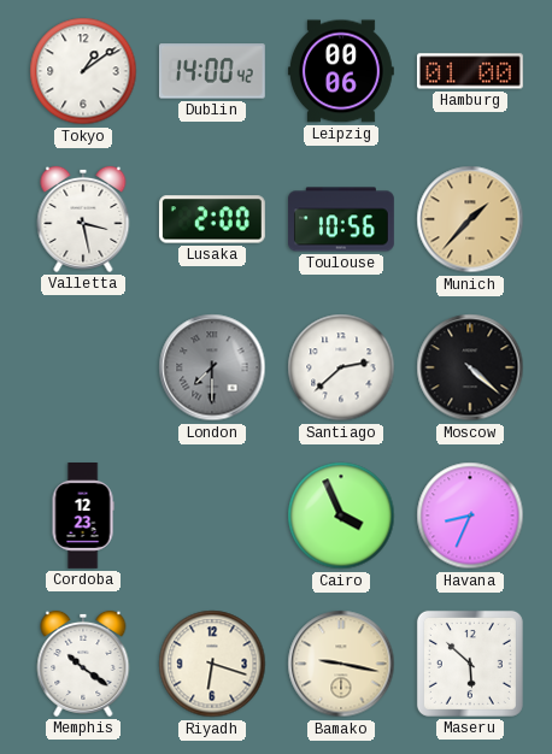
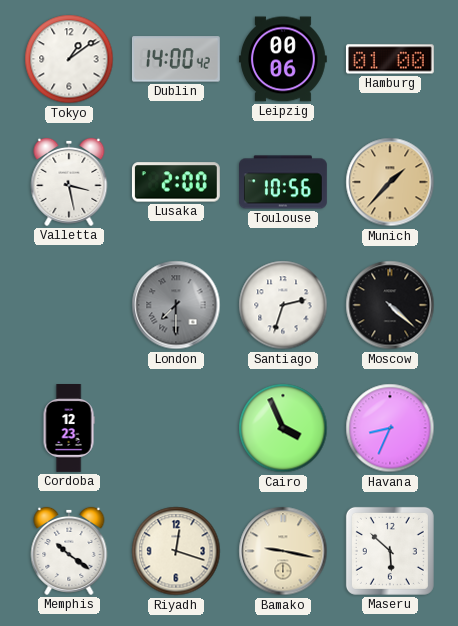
Santiago: 2:38 -> 2:33 (283, 305)
Riyadh: 6:18 -> 12:18 (176, 551)
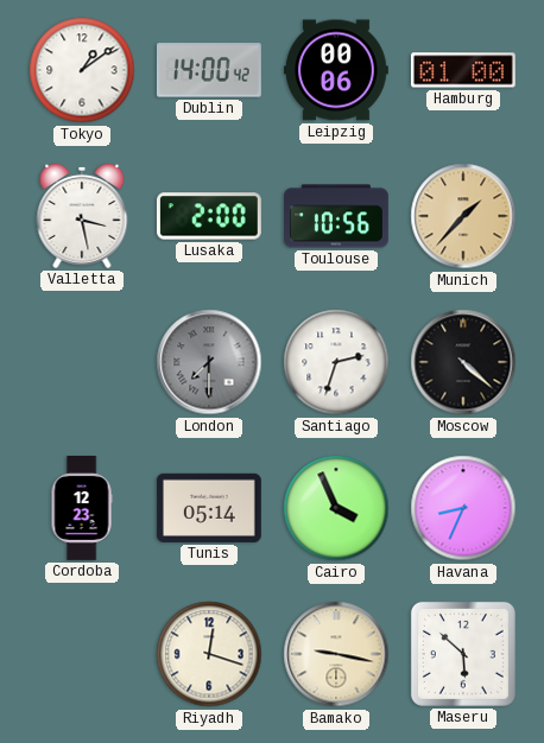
Tunis: none -> 05:14 (209, 508)
Memphis: 10:21 -> none (69, 551)
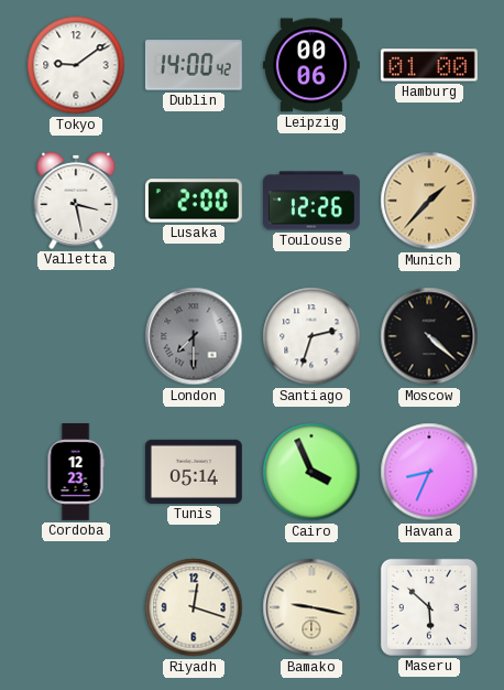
Tokyo: 1:09 -> 9:09 (76, 65)
Toulouse: 10:56 -> 12:26 (313, 201)
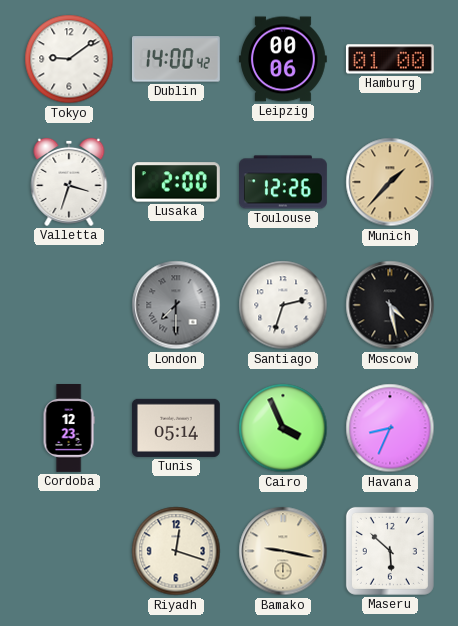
Valletta: 3:28 -> 3:33 (69, 182)
Moscow: 4:22 -> 4:28 (390, 305)
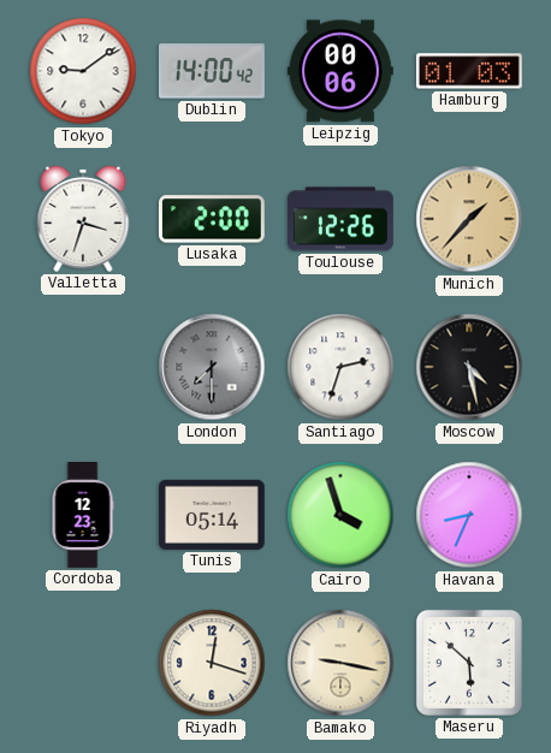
Hamburg: 01:00 -> 01:03 (469, 71)
Cairo: 3:56 -> 3:57 (340, 515)
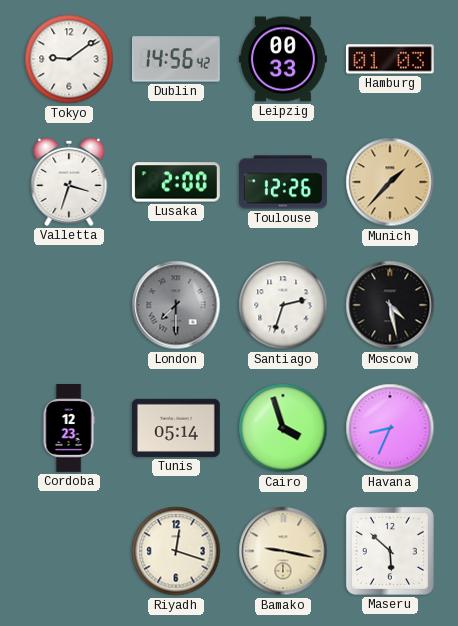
Dublin: 14:00 -> 14:56 (176, 59)
Leipzig: 00:06 -> 00:33 (283, 59)
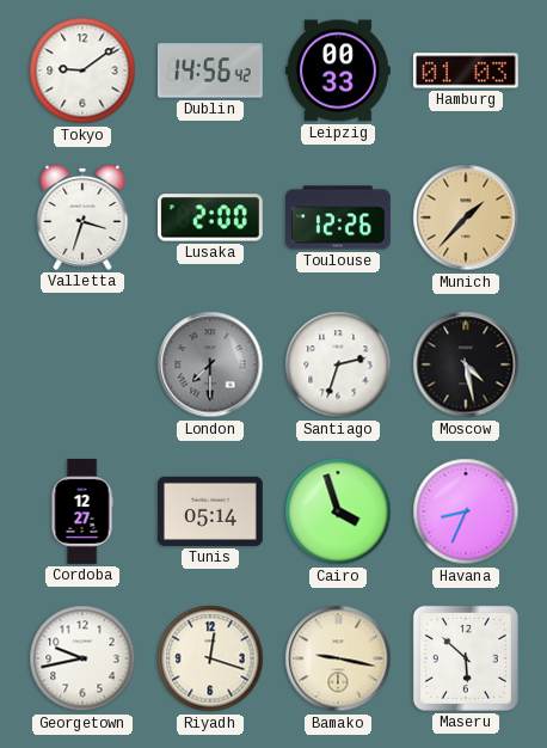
Cordoba: 12:23 -> 12:27 (82, 513)
Georgetown: none -> 9:43 (82, 658)
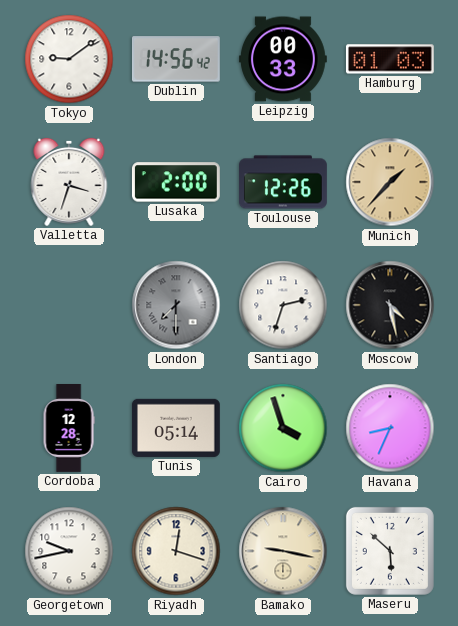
Cordoba: 12:27 -> 12:28 (69, 429)
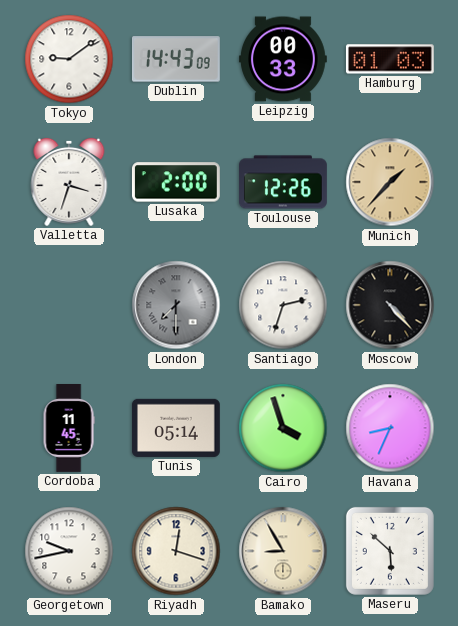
Dublin: 14:56 -> 14:43 (176, 59)
Moscow: 4:28 -> 4:23 (390, 305)
Cordoba: 12:28 -> 11:45 (69, 429)
Bamako: 9:17 -> 8:55 (283, 551)
